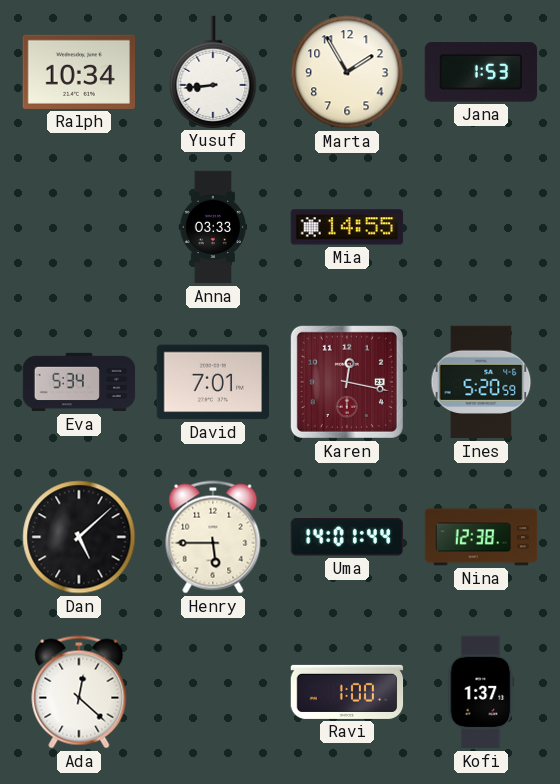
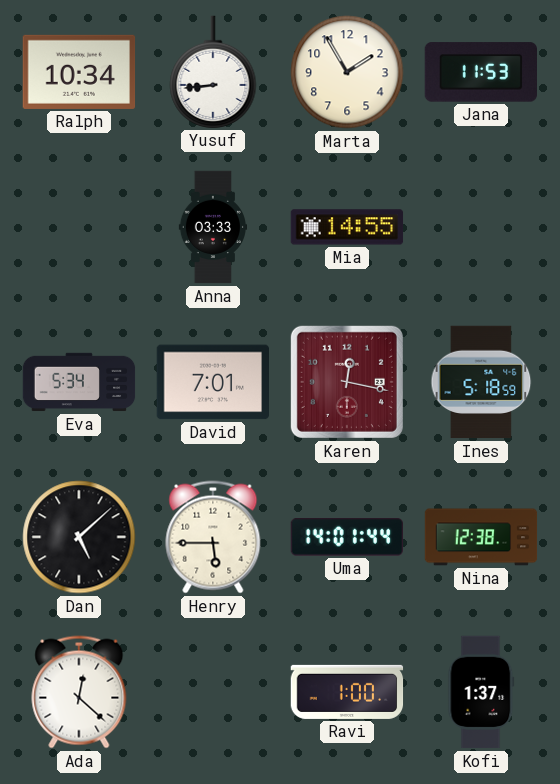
Jana: 1:53 -> 11:53 (480, 72)
Ines: 5:20 -> 5:18 (481, 382)
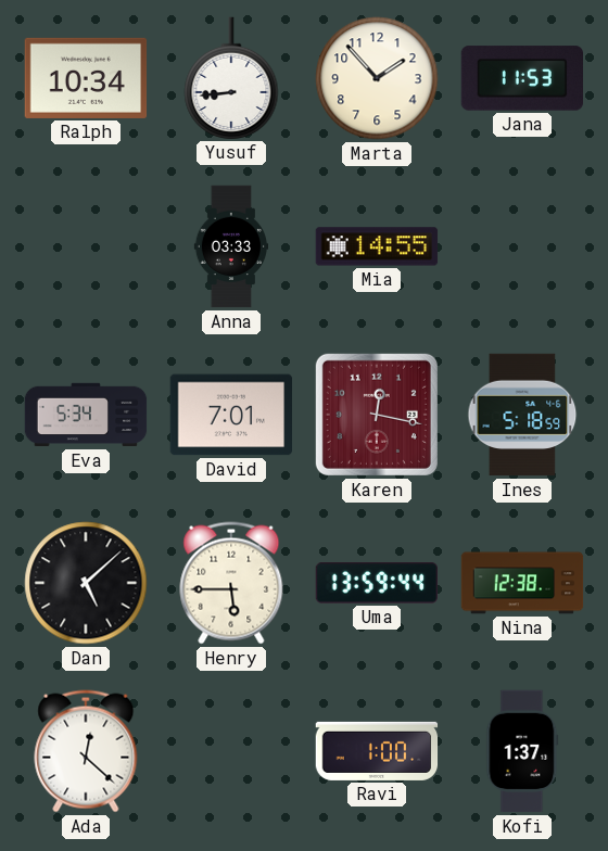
Marta: 1:55 -> 1:53 (377, 78)
Uma: 14:01 -> 13:59 (376, 583)
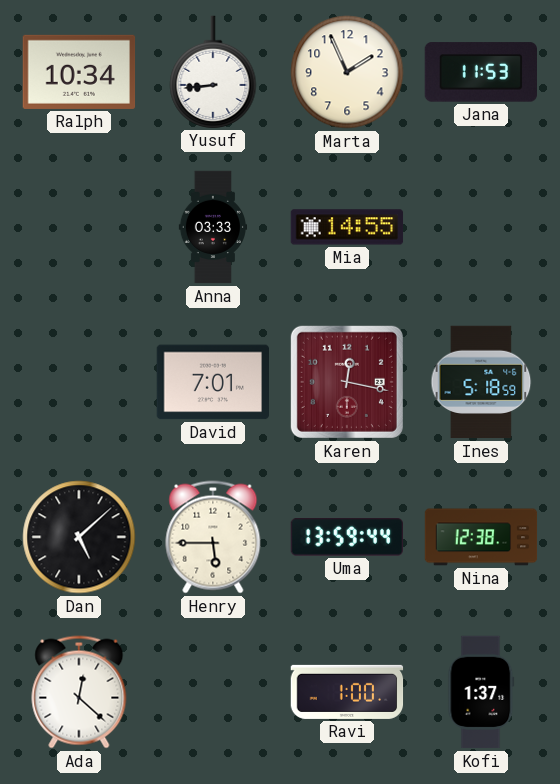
Marta: 1:53 -> 1:56 (347, 72)
Eva: 5:34 -> none (86, 415)
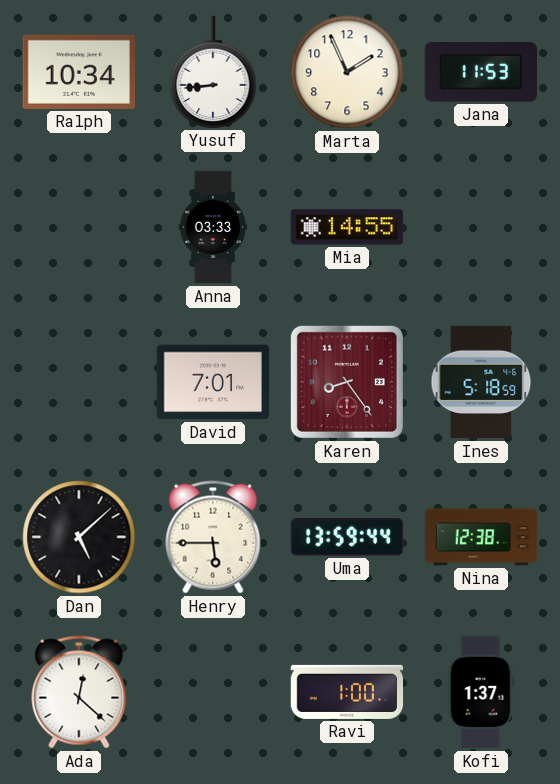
Karen: 12:17 -> 8:24 (347, 382)
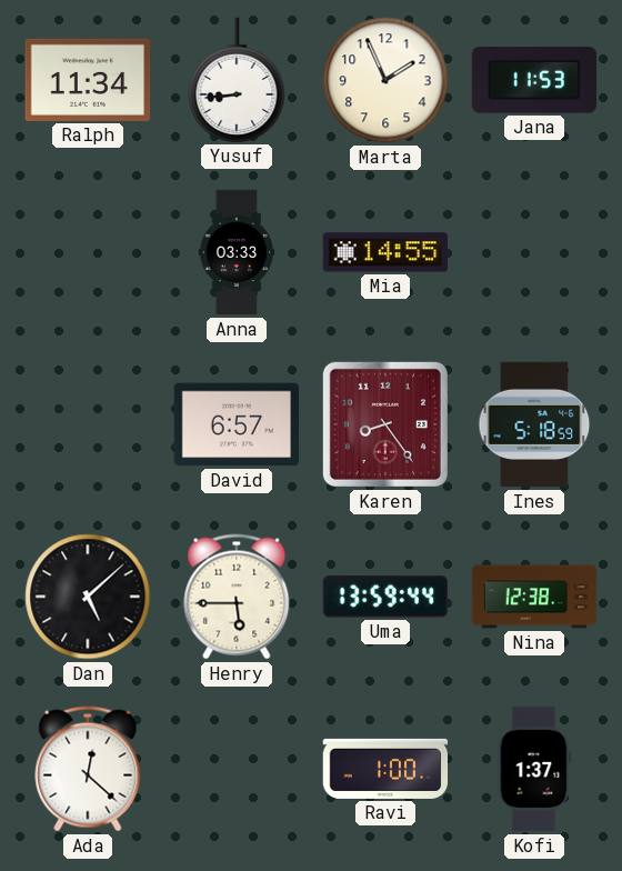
Ralph: 10:34 -> 11:34 (88, 80)
David: 7:01 -> 6:57 (235, 424)
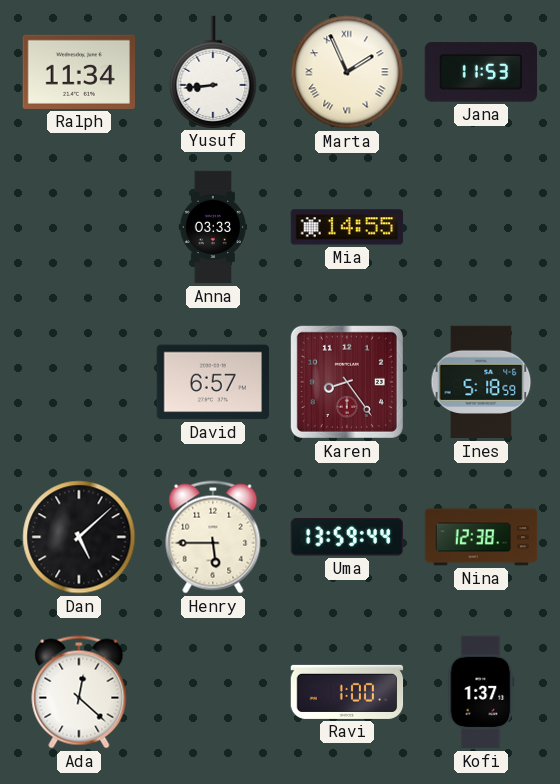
Marta numerals: Arabic -> Roman (347, 72)
